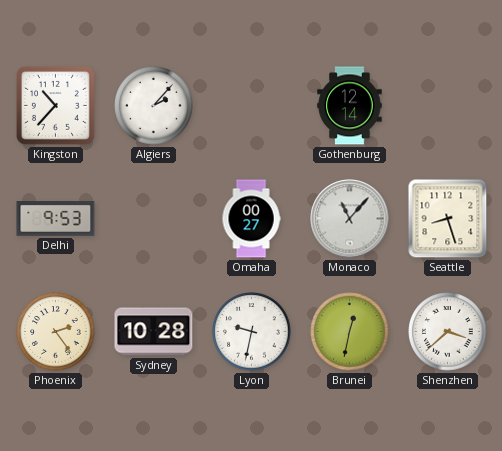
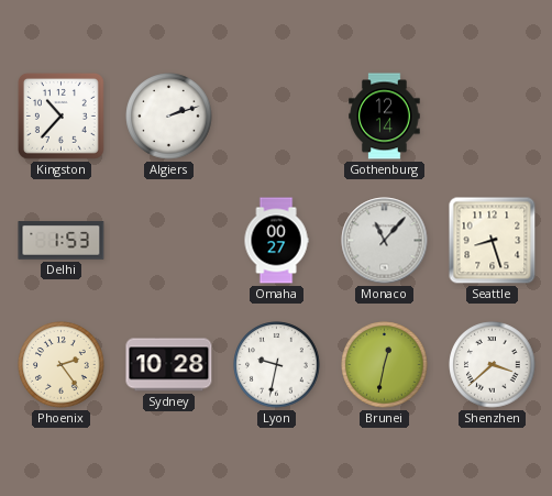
Algiers: 2:07 -> 2:12 (169, 117)
Delhi: 9:53 -> 1:53 (62, 241)
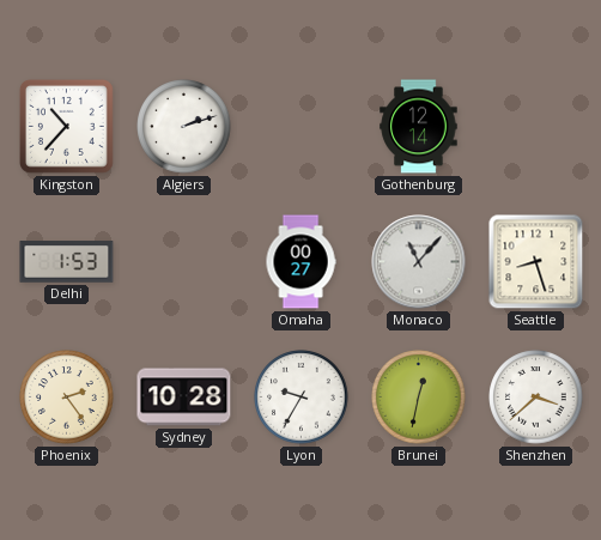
Lyon: 9:32 -> 9:35 (302, 398)
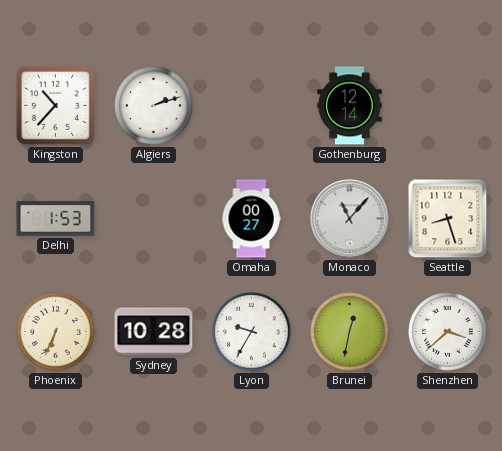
Phoenix: 2:24 -> 6:34 (56, 332)
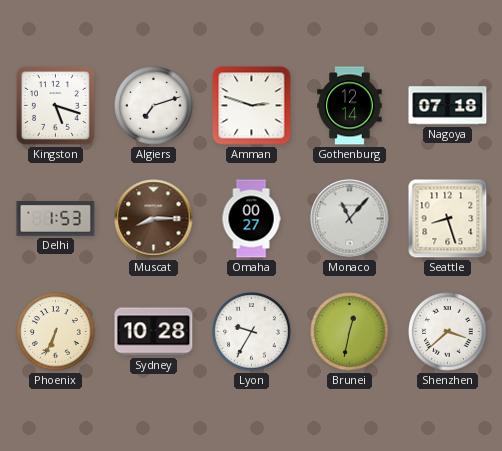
Kingston: 10:37 -> 5:18 (56, 106)
Algiers: 2:12 -> 7:12 (154, 106)
Amman: none -> 2:48 (252, 106)
Nagoya: none -> 07:18 (448, 106)
Muscat: none -> 8:15 (154, 219)
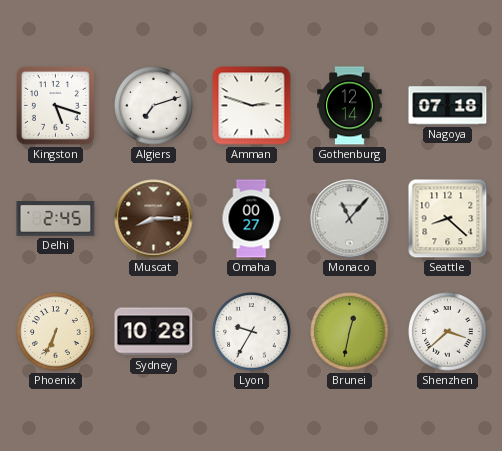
Delhi: 1:53 -> 2:45 (56, 219)
Seattle: 8:27 -> 8:22 (448, 219)
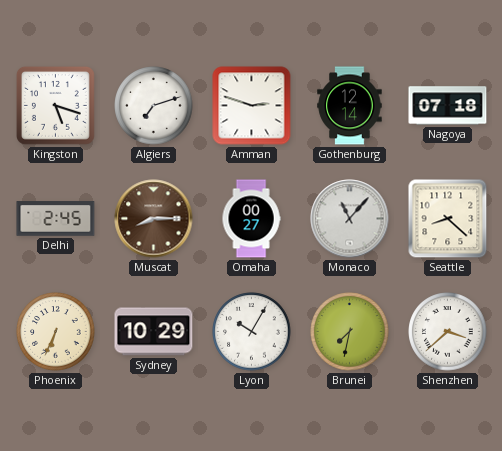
Sydney: 10:28 -> 10:29 (154, 332)
Lyon: 9:35 -> 10:05 (252, 332)
Brunei: 12:32 -> 7:32 (350, 332)
